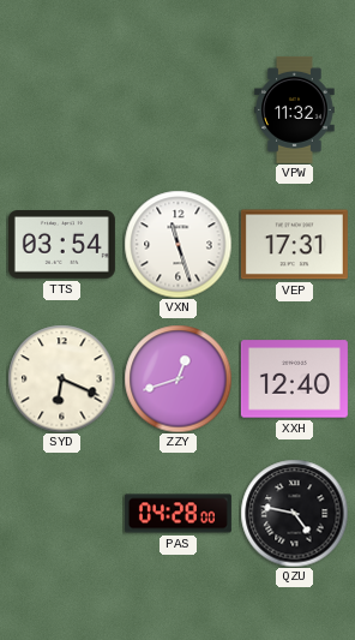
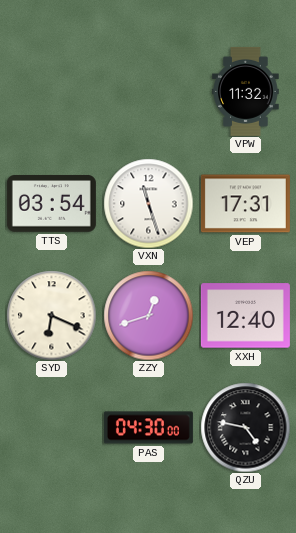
PAS: 04:28 -> 04:30 (148, 428)
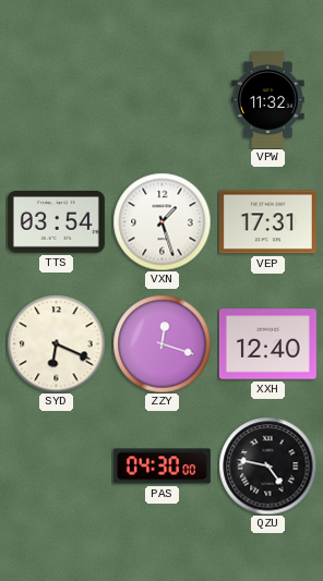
VXN: 11:27 -> 1:27 (161, 221)
ZZY: 12:42 -> 12:18 (161, 343)
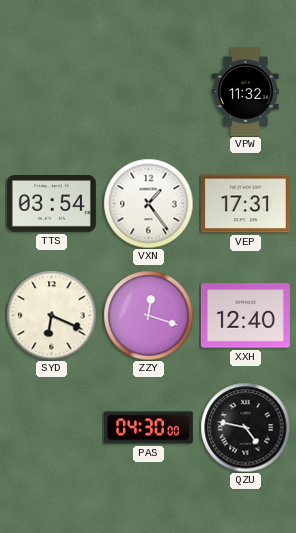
VXN: 1:27 -> 1:24 (148, 203)
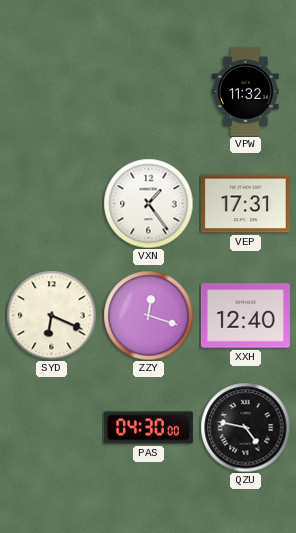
TTS: 03:54 -> none (51, 204)
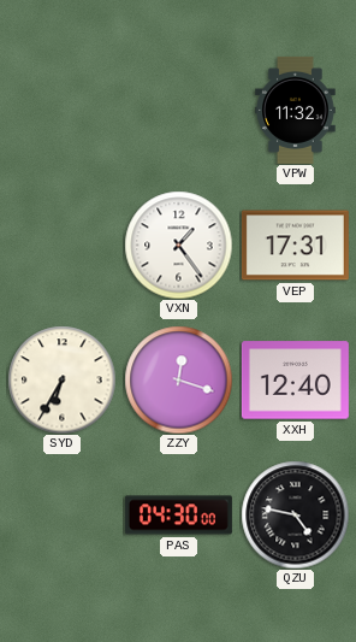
SYD: 6:19 -> 6:35 (61, 379)
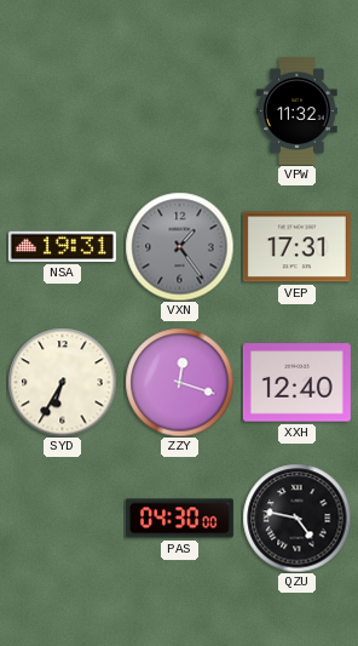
NSA: none -> 19:31 (62, 246)
VXN dial: white -> grey (179, 246)
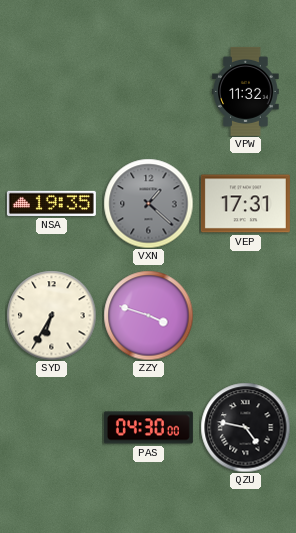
NSA: 19:31 -> 19:35 (51, 203)
VXN: 1:24 -> 1:22 (148, 203)
ZZY: 12:18 -> 3:48 (148, 315)
XXH: 12:40 -> none (296, 383)
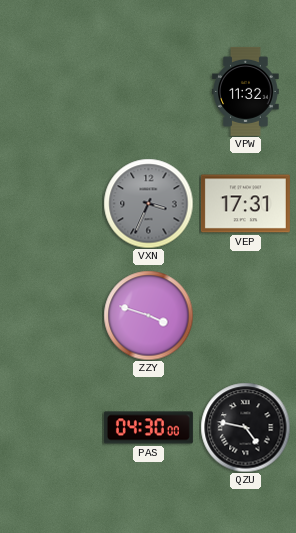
NSA: 19:35 -> none (51, 203)
VXN: 1:22 -> 3:34 (148, 203)
SYD: 6:35 -> none (51, 315)
